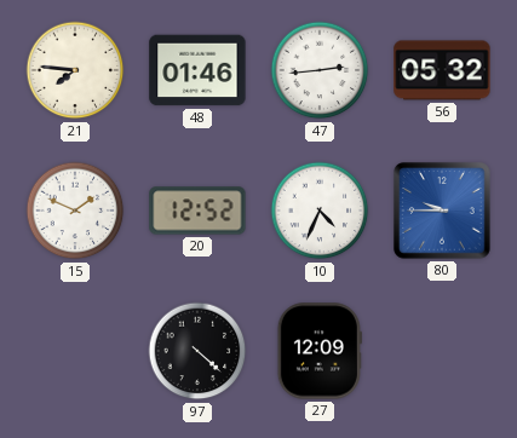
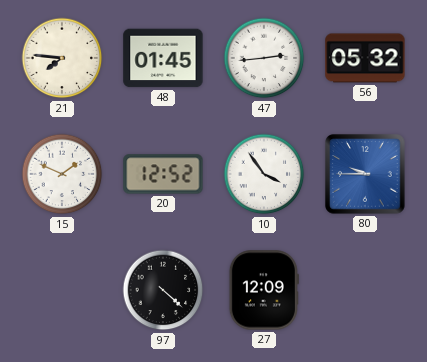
48: 01:46 -> 01:45 (163, 58)
10: 4:34 -> 3:54 (264, 174)
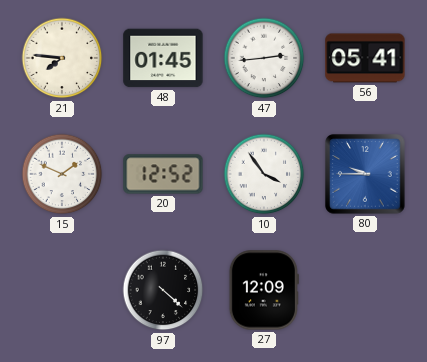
56: 05:32 -> 05:41 (365, 58)
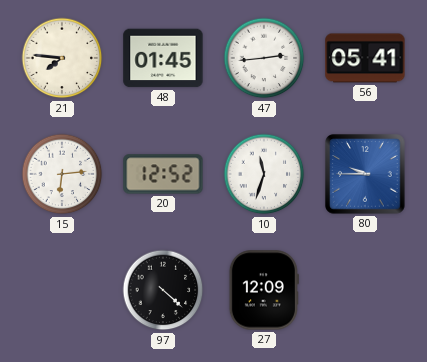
15: 1:49 -> 6:14 (62, 174)
10: 3:54 -> 11:33 (264, 174)
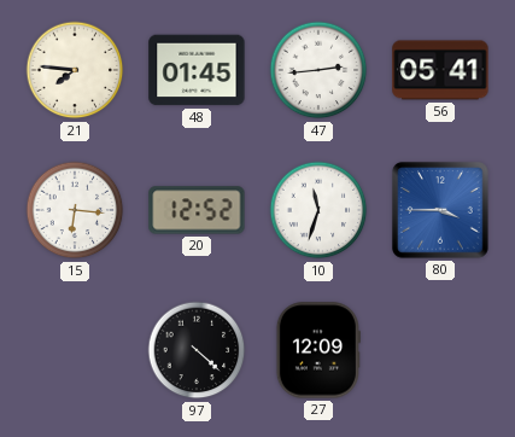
15: 6:14 -> 6:16 (75, 210)
80: 9:45 -> 3:45 (440, 210)
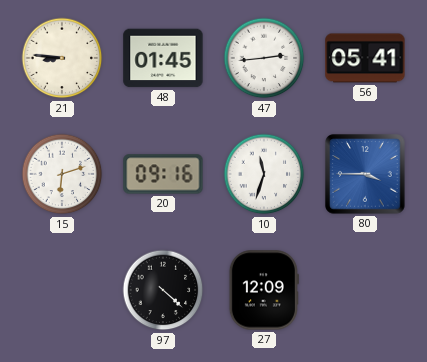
21: 7:46 -> 8:46 (62, 58)
15: 6:16 -> 6:12 (62, 174)
20: 12:52 -> 09:16 (163, 174)
